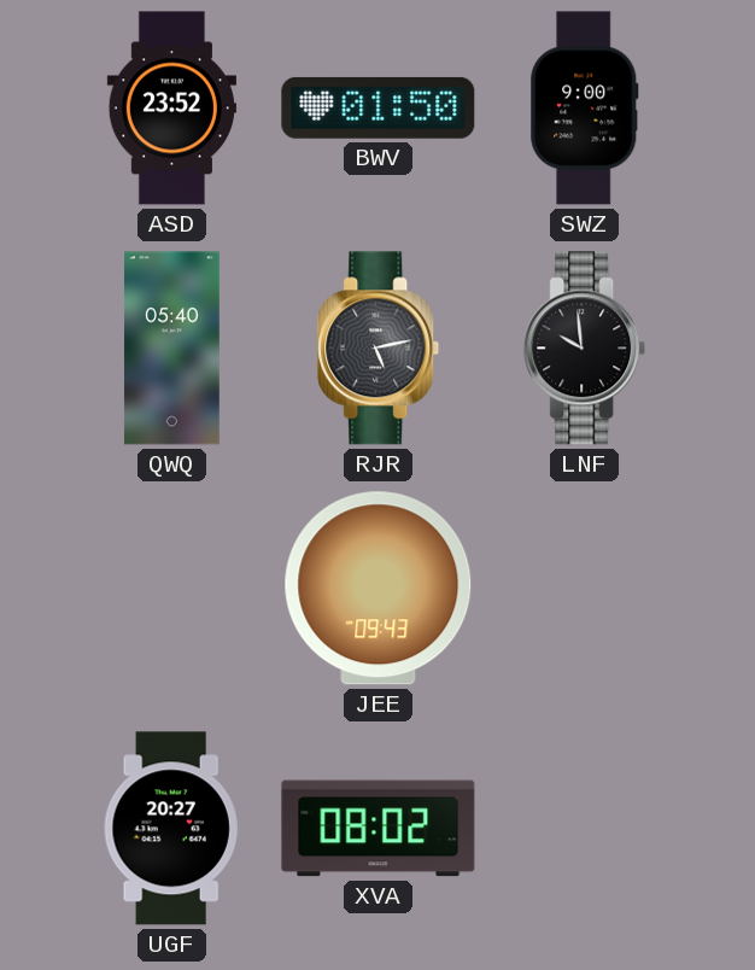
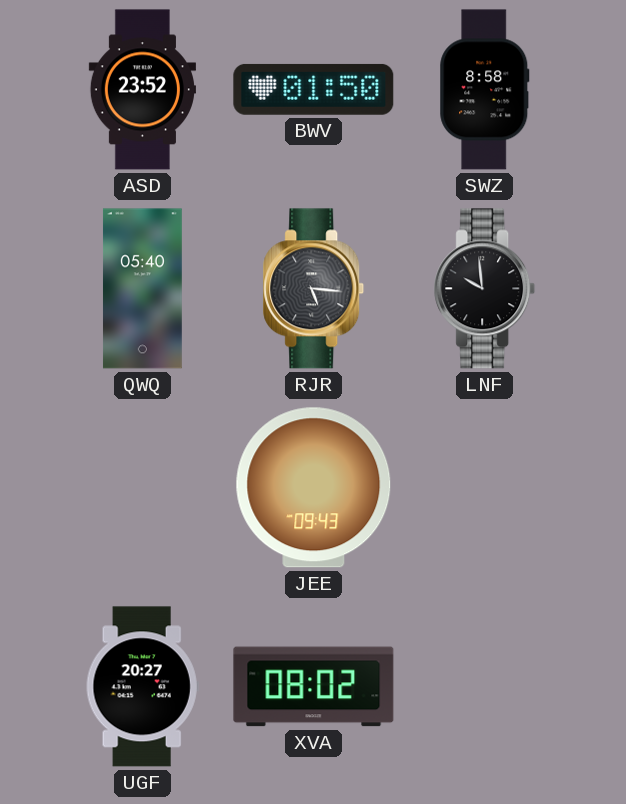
SWZ: 9:00 -> 8:58 (485, 90)
RJR: 5:13 -> 5:16 (314, 289)
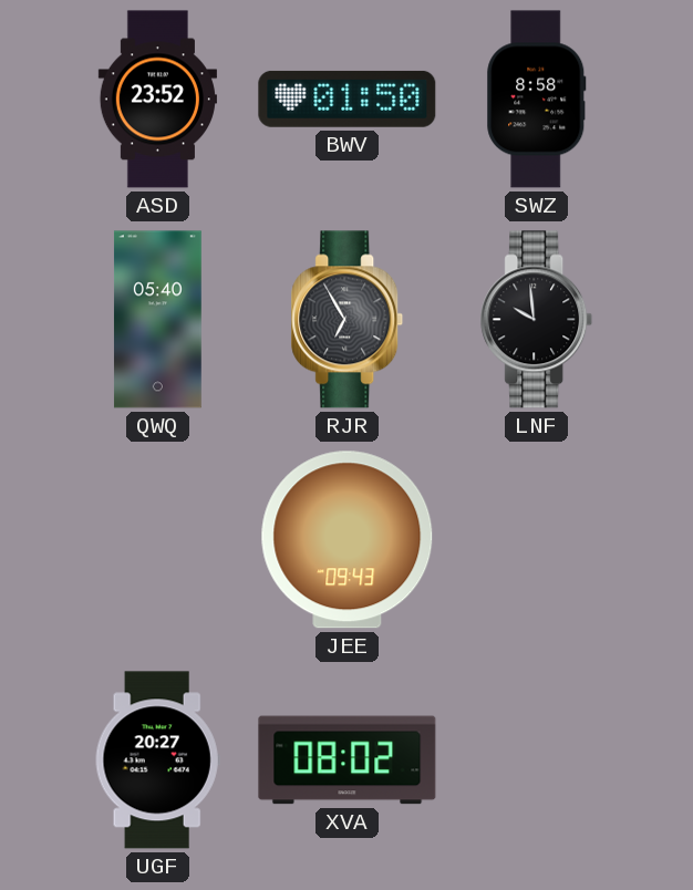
RJR: 5:16 -> 6:55 (348, 320)
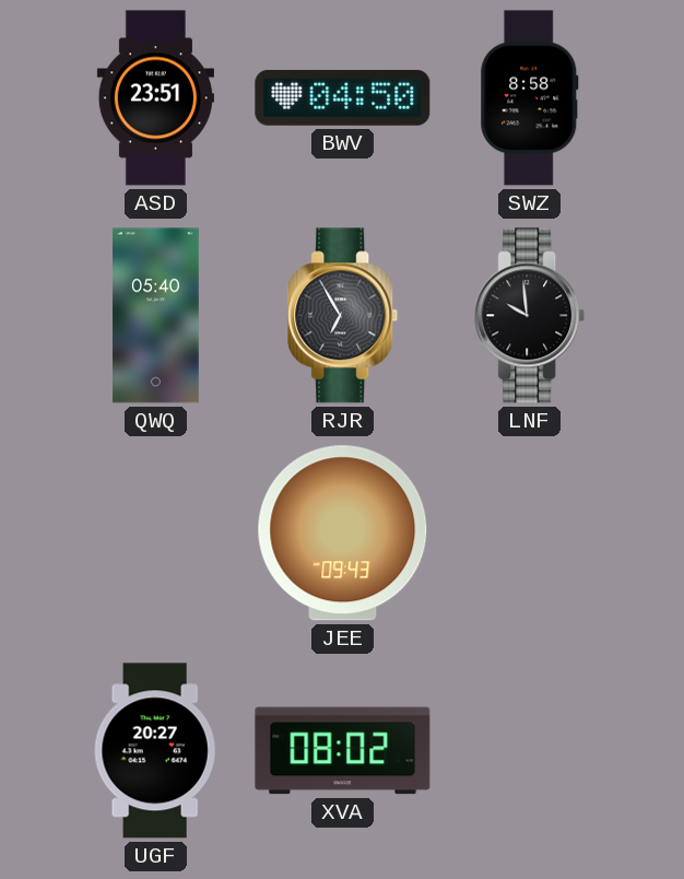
ASD: 23:52 -> 23:51 (155, 98)
BWV: 01:50 -> 04:50 (343, 97)
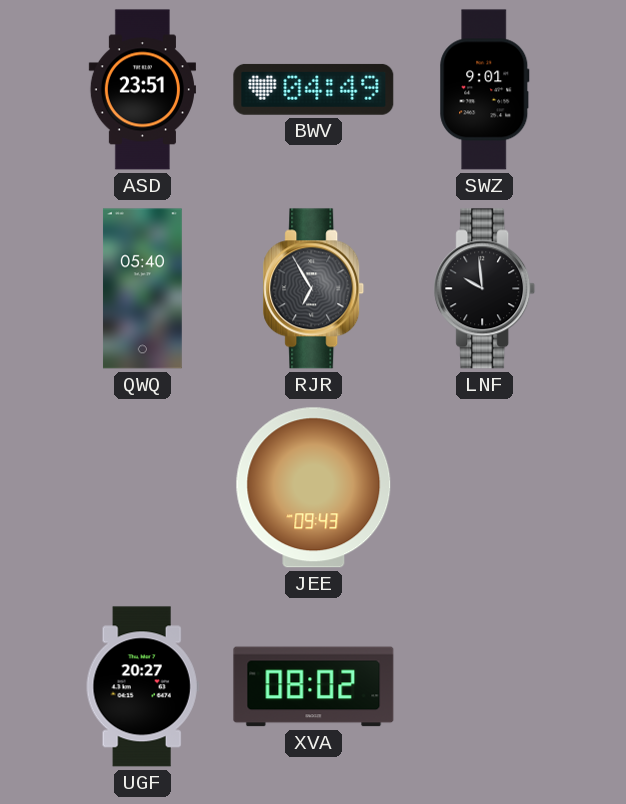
BWV: 04:50 -> 04:49 (314, 89)
SWZ: 8:58 -> 9:01 (485, 90)
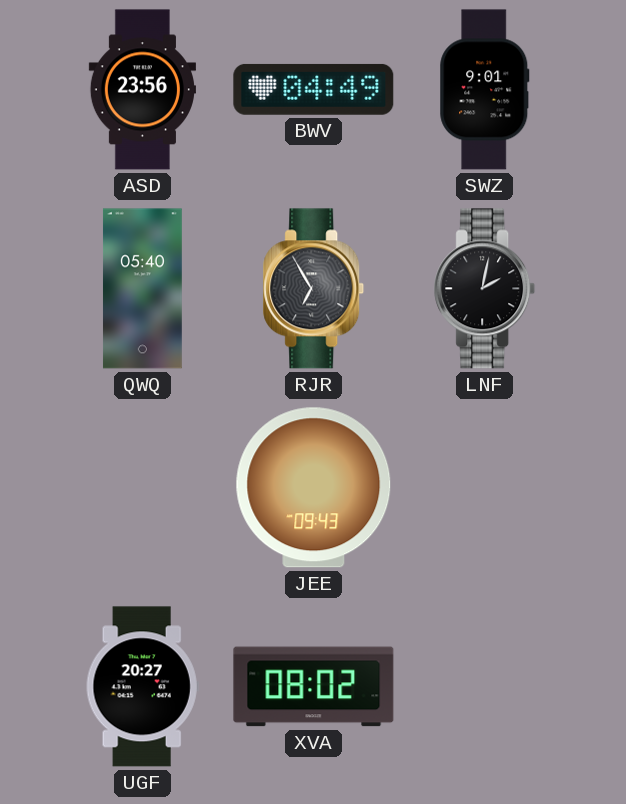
ASD: 23:51 -> 23:56 (142, 90)
LNF: 9:59 -> 2:02 (485, 289)
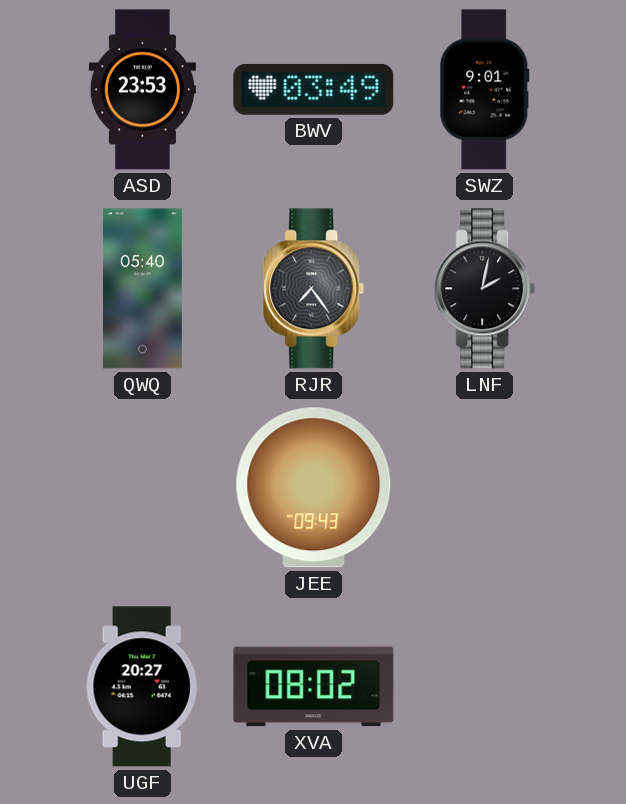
ASD: 23:56 -> 23:53 (142, 90)
BWV: 04:49 -> 03:49 (314, 89)
RJR: 6:55 -> 7:24 (314, 289)
